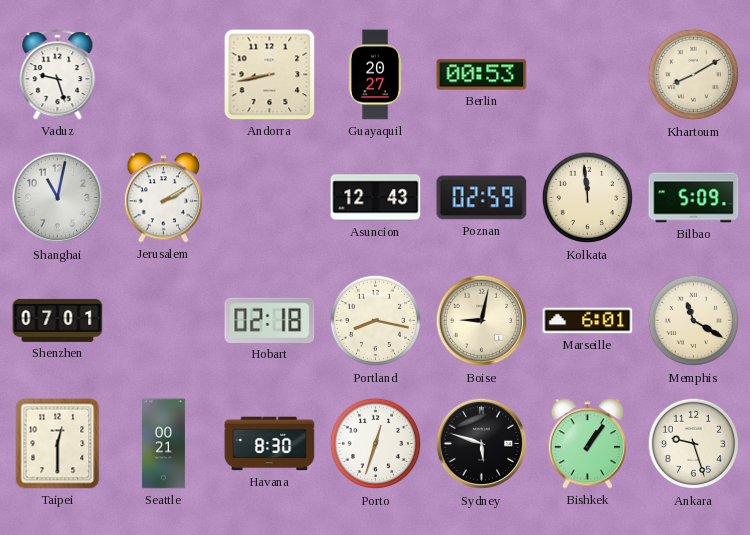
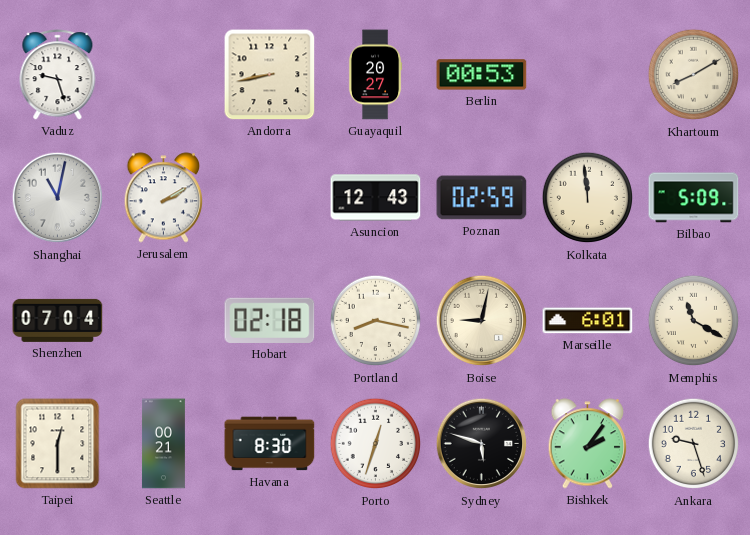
Shenzhen: 07:01 -> 07:04 (58, 320)
Bishkek: 1:06 -> 2:06 (588, 444)
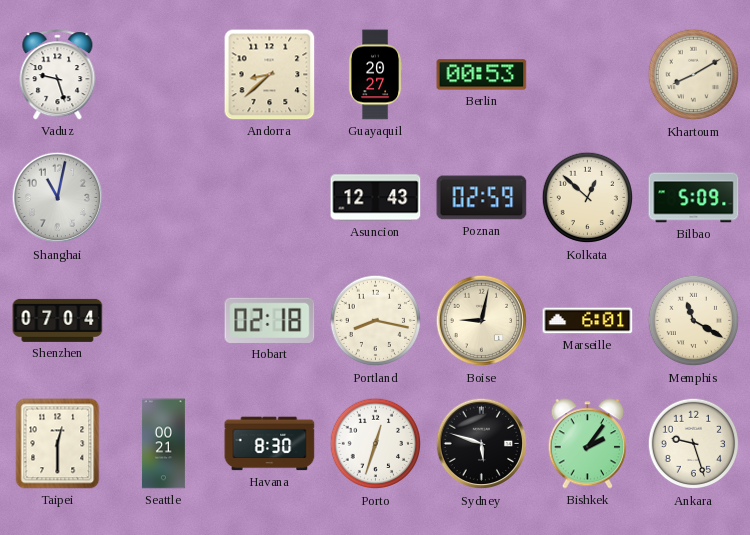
Andorra: 8:43 -> 8:38 (270, 75)
Jerusalem: 2:10 -> none (164, 198)
Kolkata: 11:59 -> 12:52 (588, 198)
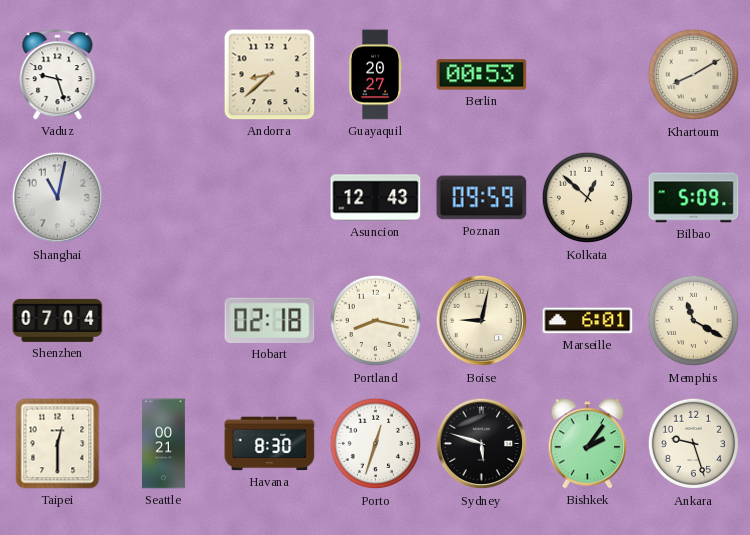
Poznan: 02:59 -> 09:59 (482, 198)
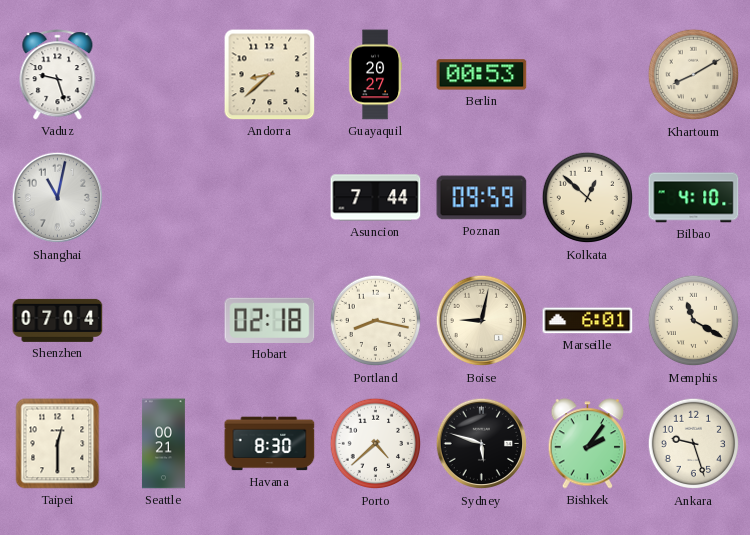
Asuncion: 12:43 -> 7:44 (376, 198)
Bilbao: 5:09 -> 4:10 (694, 198)
Porto: 12:33 -> 4:38 (376, 444)
